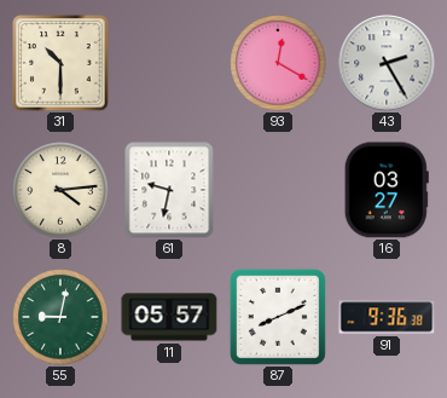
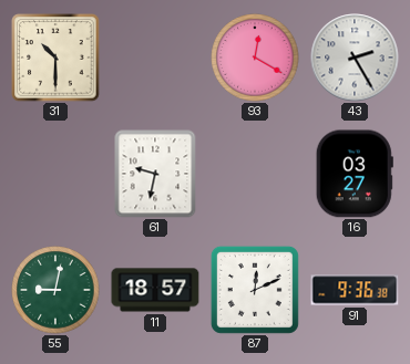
8: 4:14 -> none (60, 190)
11: 05:57 -> 18:57 (155, 290)
87: 8:11 -> 12:11 (255, 290)
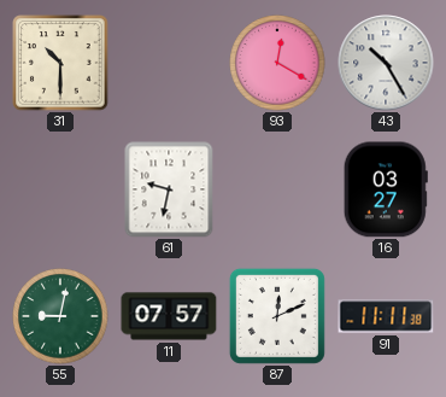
43: 2:25 -> 10:25 (386, 63)
11: 18:57 -> 07:57 (169, 316)
91: 9:36 -> 11:11 (386, 316)
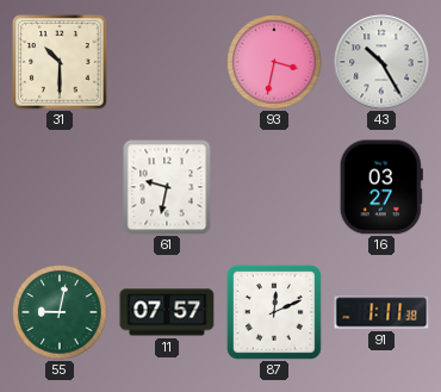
93: 12:20 -> 3:32 (274, 62)
91: 11:11 -> 1:11 (381, 312)
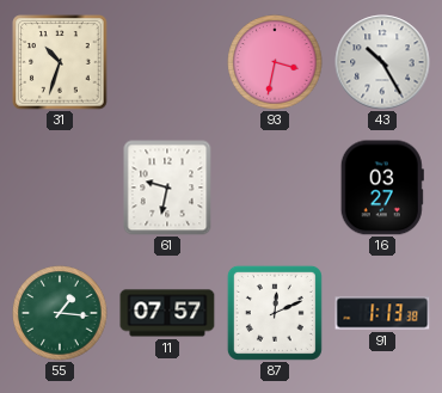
31: 10:30 -> 10:33 (60, 62)
55: 9:02 -> 1:16 (60, 313)
91: 1:11 -> 1:13 (382, 313)
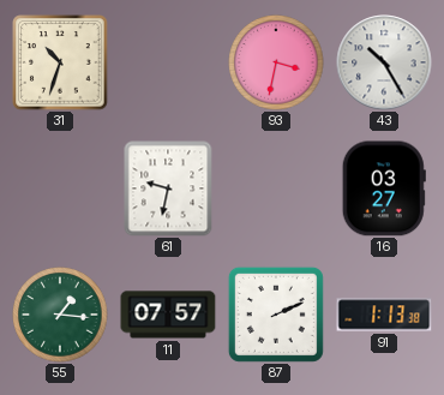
87: 12:11 -> 2:11 (276, 315)
